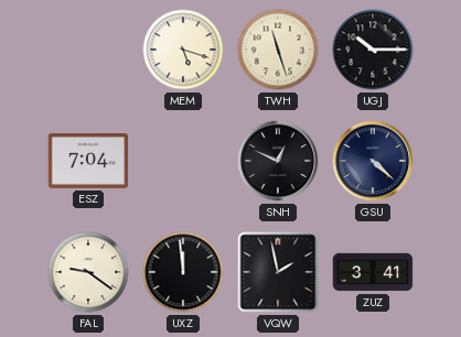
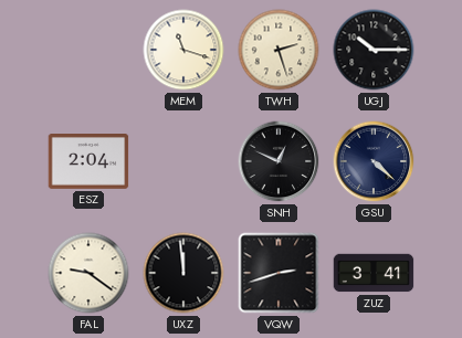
MEM: 5:18 -> 11:18 (183, 50)
TWH: 11:27 -> 2:27 (279, 50)
ESZ: 7:04 -> 2:04 (88, 162)
VQW: 1:58 -> 2:42 (279, 273)
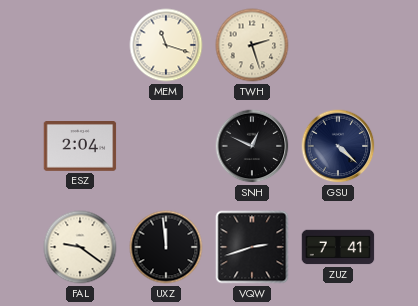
UGJ: 10:15 -> none (374, 50)
ZUZ: 3:41 -> 7:41 (338, 247)
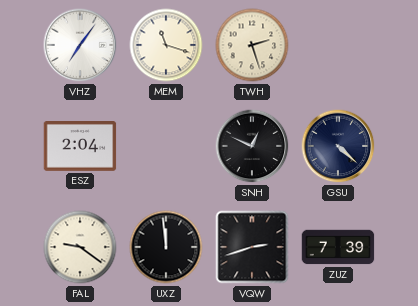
VHZ: none -> 7:06 (80, 45)
ZUZ: 7:41 -> 7:39 (338, 247)
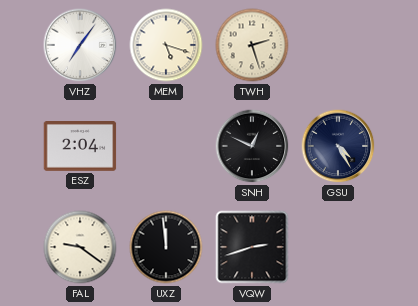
MEM: 11:18 -> 5:18 (166, 45)
GSU: 4:22 -> 4:25 (338, 146)
ZUZ: 7:39 -> none (338, 247)
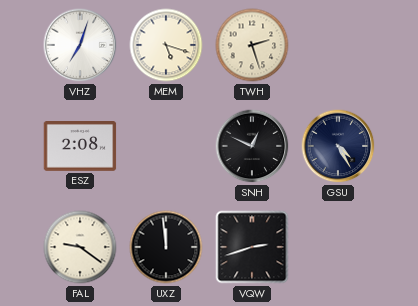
VHZ: 7:06 -> 7:03 (80, 45)
ESZ: 2:04 -> 2:08 (80, 147)
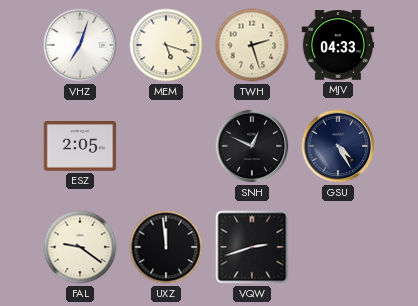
MJV: none -> 04:33 (338, 45)
ESZ: 2:08 -> 2:05 (80, 147)
